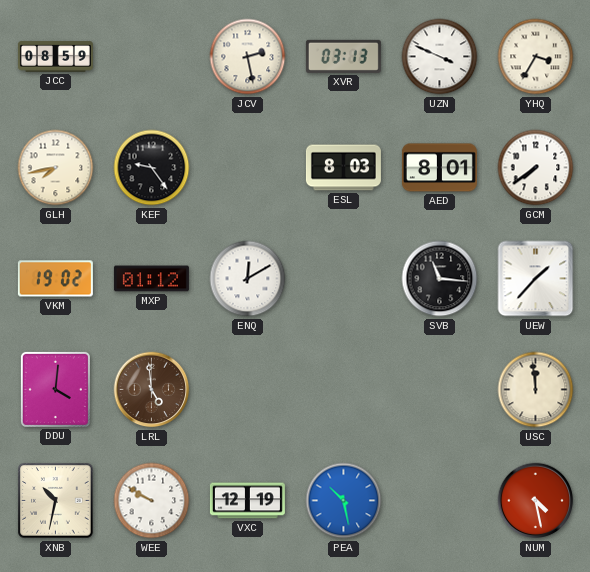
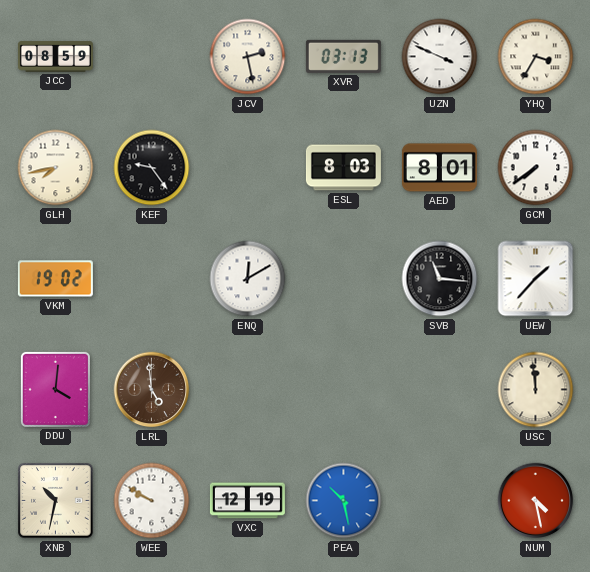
MXP: 01:12 -> none (151, 279)
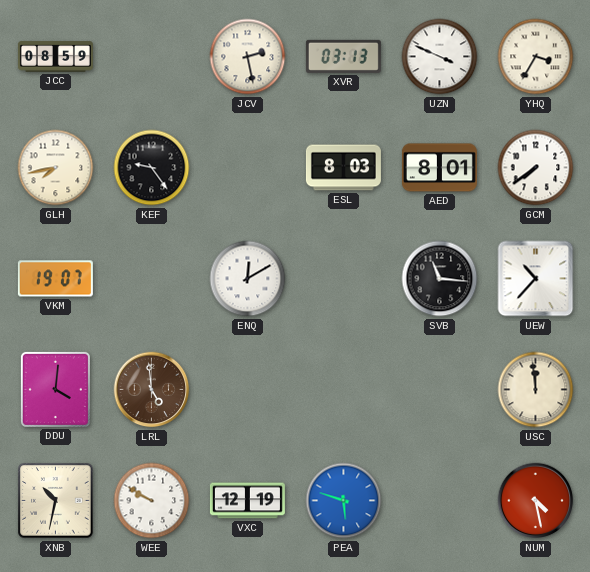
VKM: 19:02 -> 19:07 (55, 279)
UEW: 1:37 -> 10:37 (536, 279)
PEA: 10:28 -> 5:48 (344, 501)
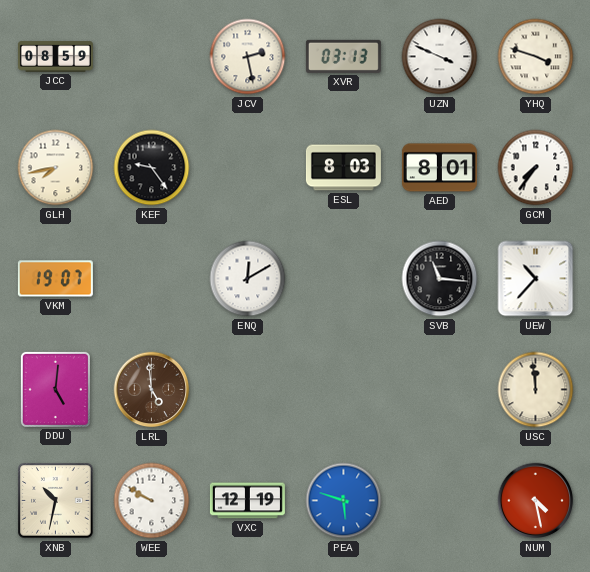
YHQ: 3:35 -> 3:48 (536, 57)
GCM: 7:39 -> 7:36 (536, 168)
DDU: 4:01 -> 5:01 (55, 389)
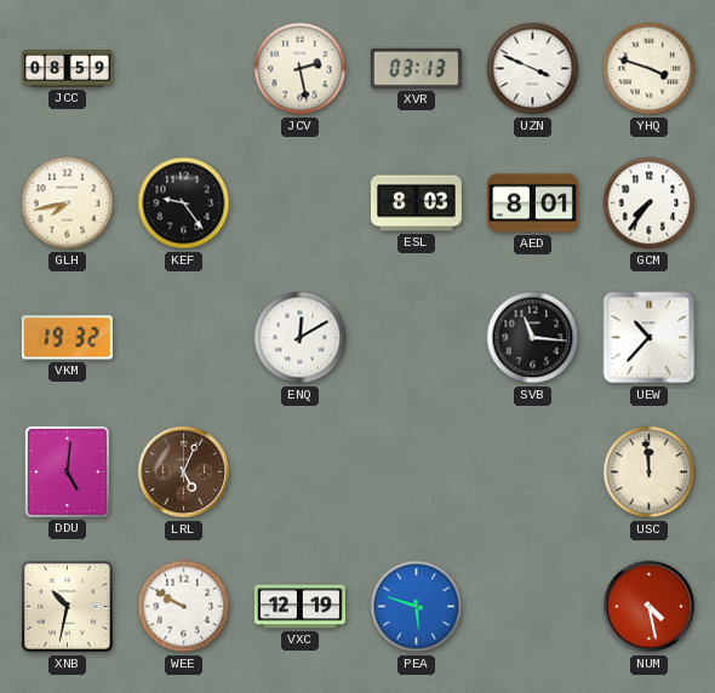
VKM: 19:07 -> 19:32 (67, 338)
LRL: 4:59 -> 5:04 (184, 472)
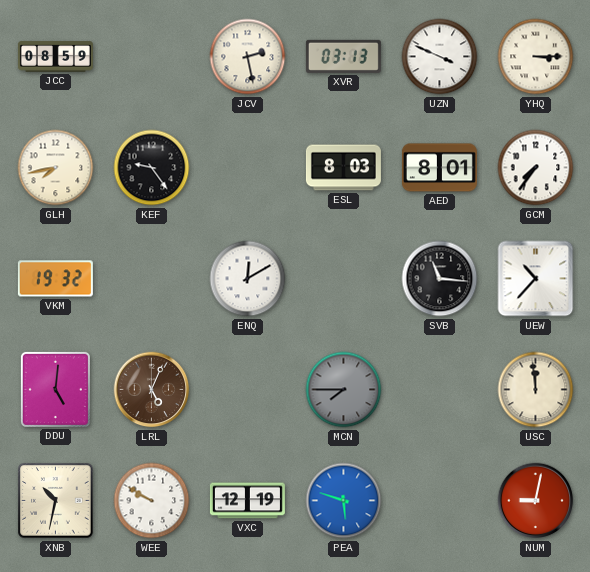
YHQ: 3:48 -> 3:15 (536, 57)
MCN: none -> 7:45 (344, 390)
NUM: 4:28 -> 9:02 (536, 501)
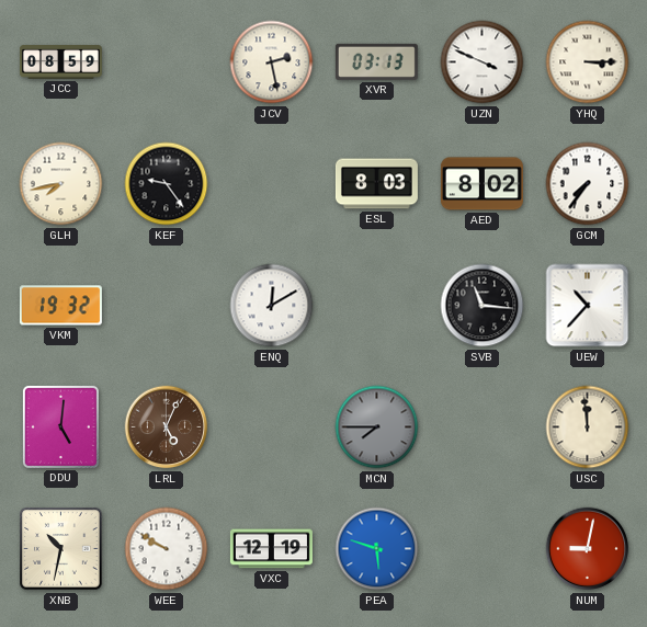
AED: 8:01 -> 8:02 (481, 184)
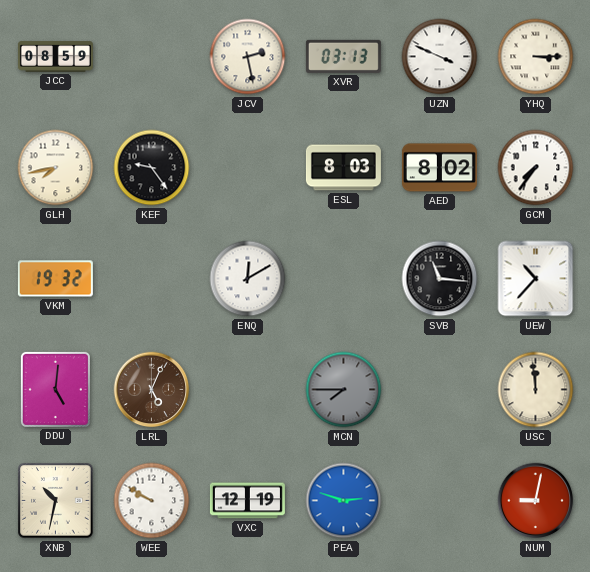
PEA: 5:48 -> 2:48 (344, 501)
